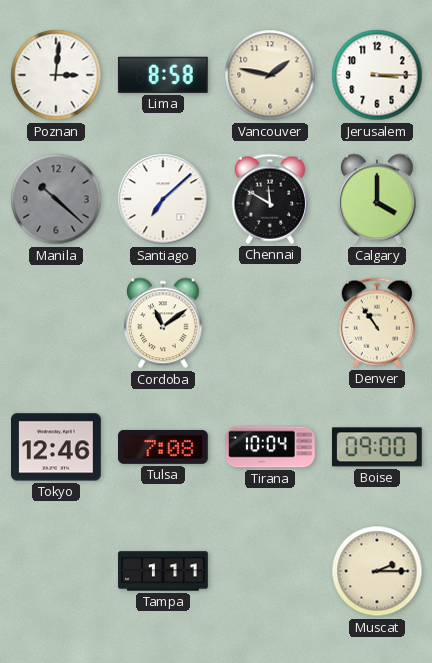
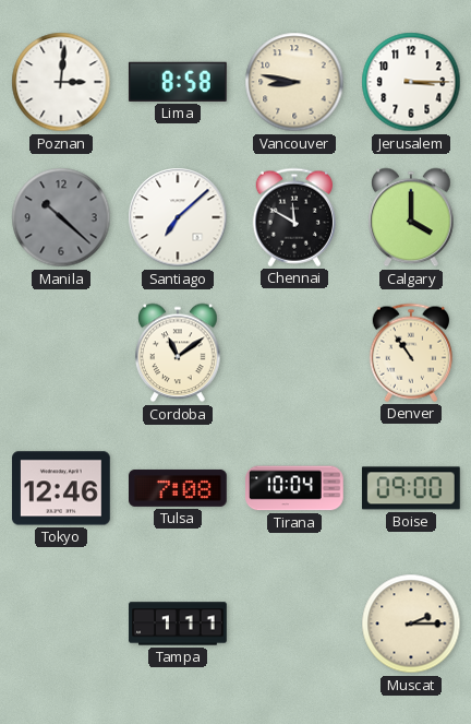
Vancouver: 1:47 -> 8:47 (294, 82)
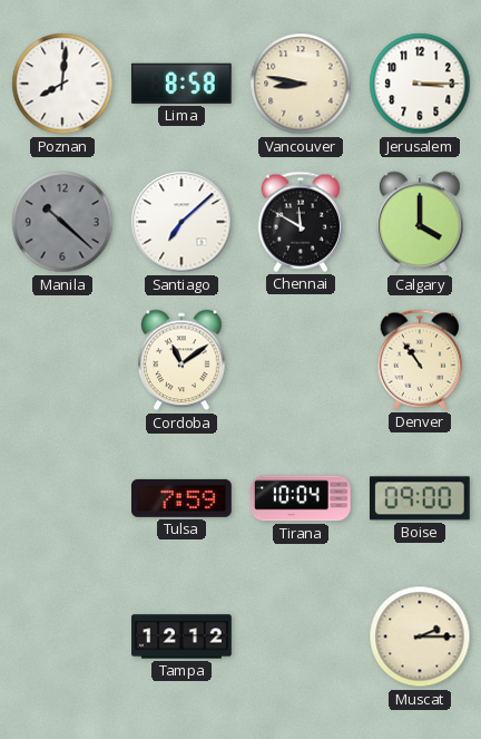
Poznan: 3:01 -> 8:01 (62, 84)
Tokyo: 12:46 -> none (62, 488)
Tulsa: 7:08 -> 7:59 (183, 498)
Tampa: 1:11 -> 12:12 (181, 636)
